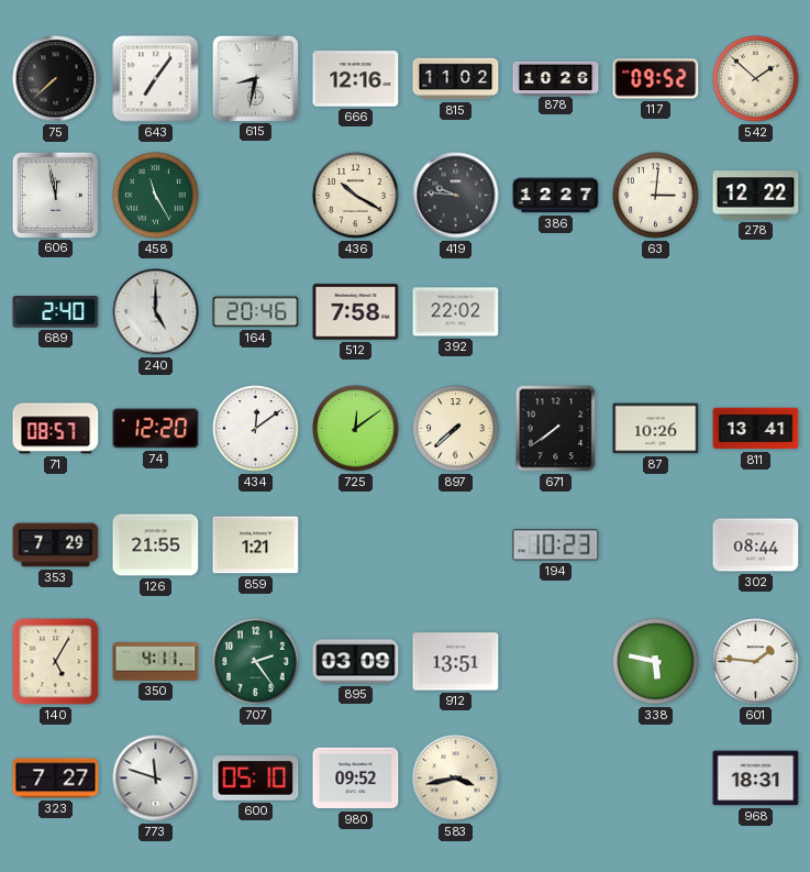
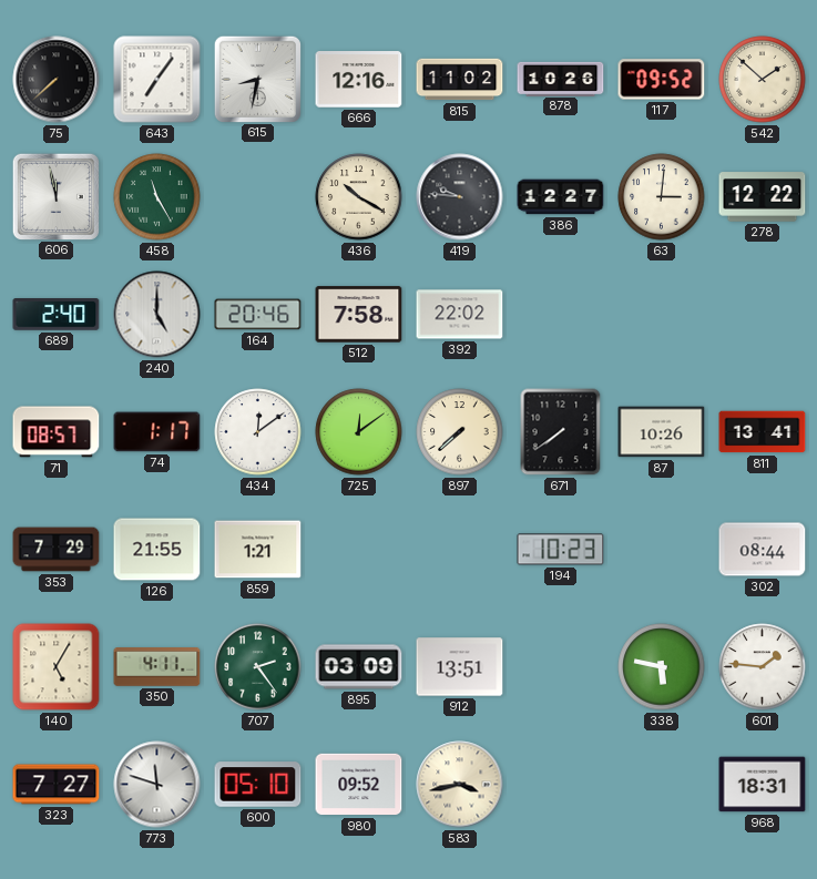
74: 12:20 -> 1:17 (157, 432)
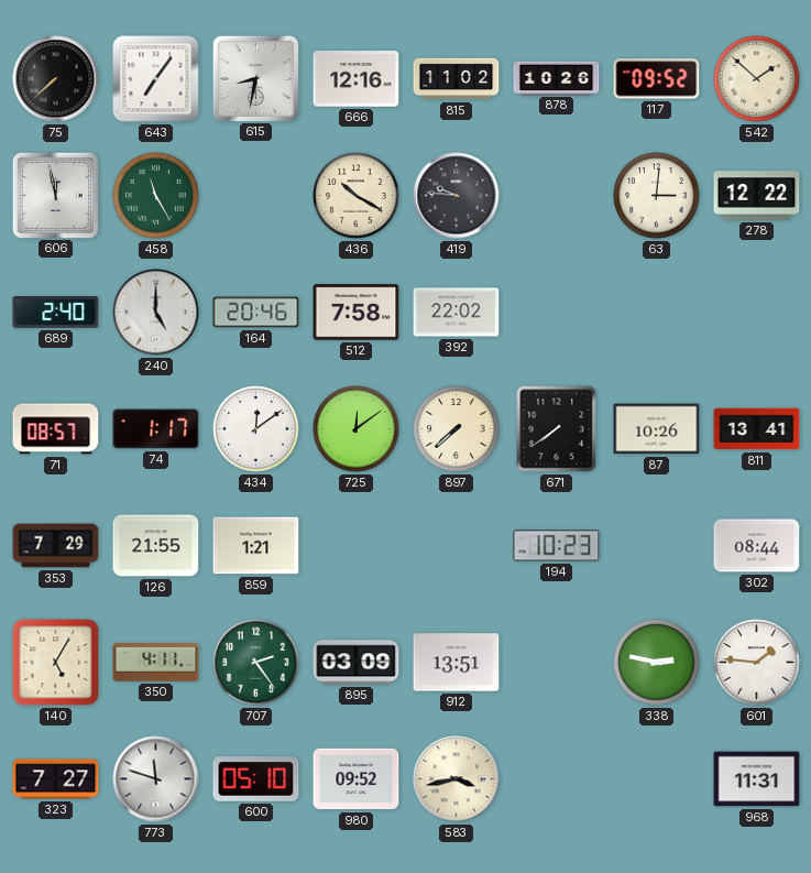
386: 12:27 -> none (561, 197)
338: 5:47 -> 2:47 (657, 663)
968: 18:31 -> 11:31 (757, 779)
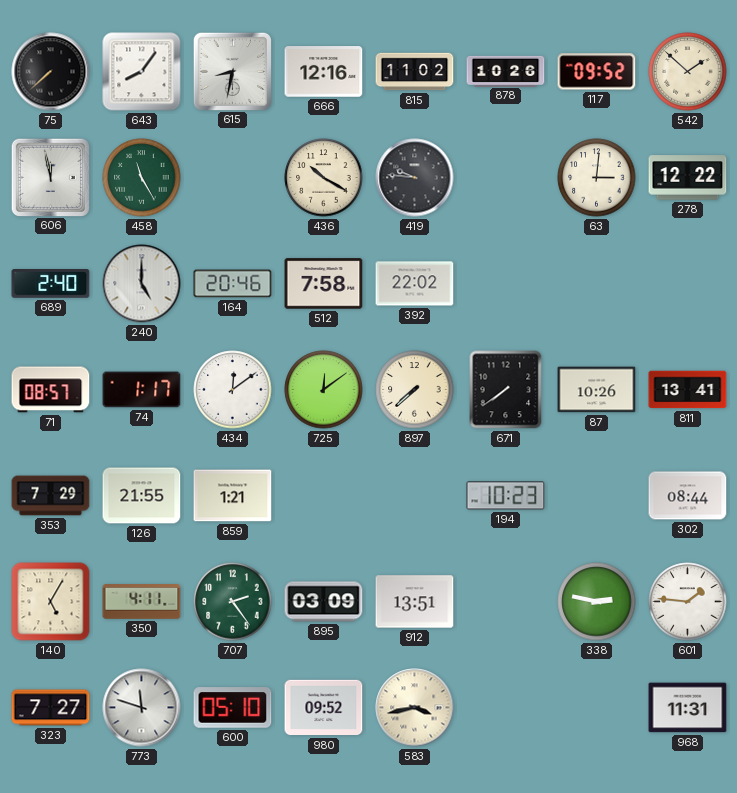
643: 7:06 -> 8:06 (142, 72)
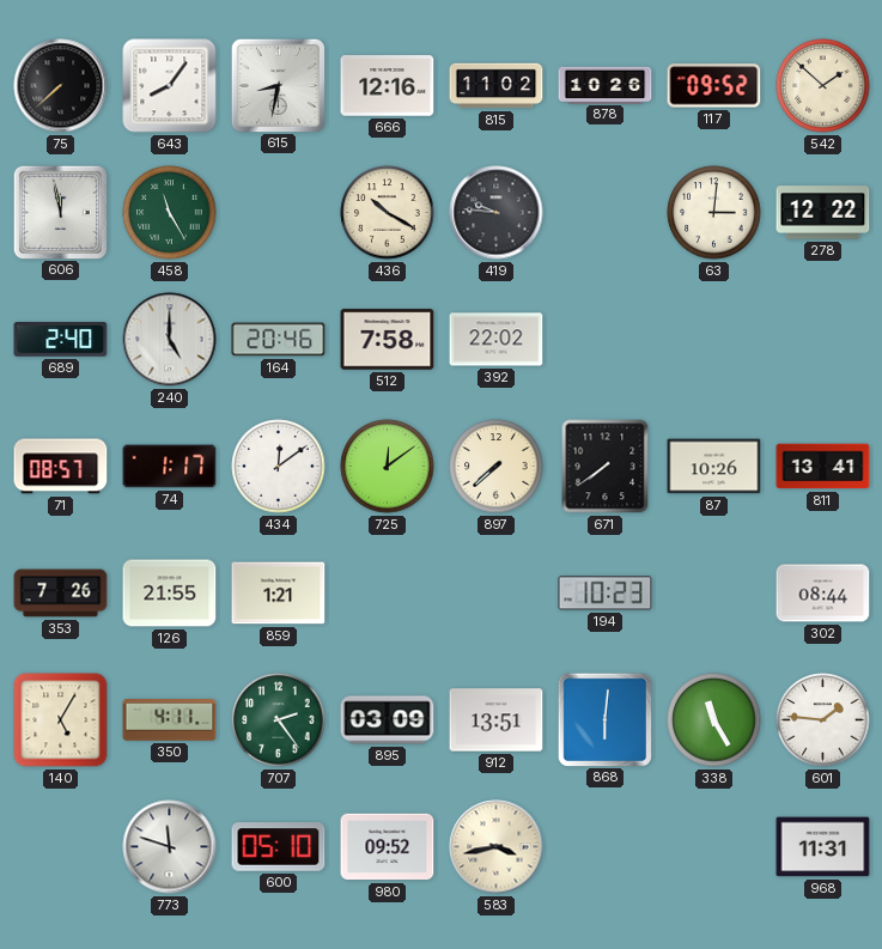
353: 7:29 -> 7:26 (61, 594)
868: none -> 6:01 (604, 719)
338: 2:47 -> 11:25 (714, 720)
323: 7:27 -> none (51, 708)
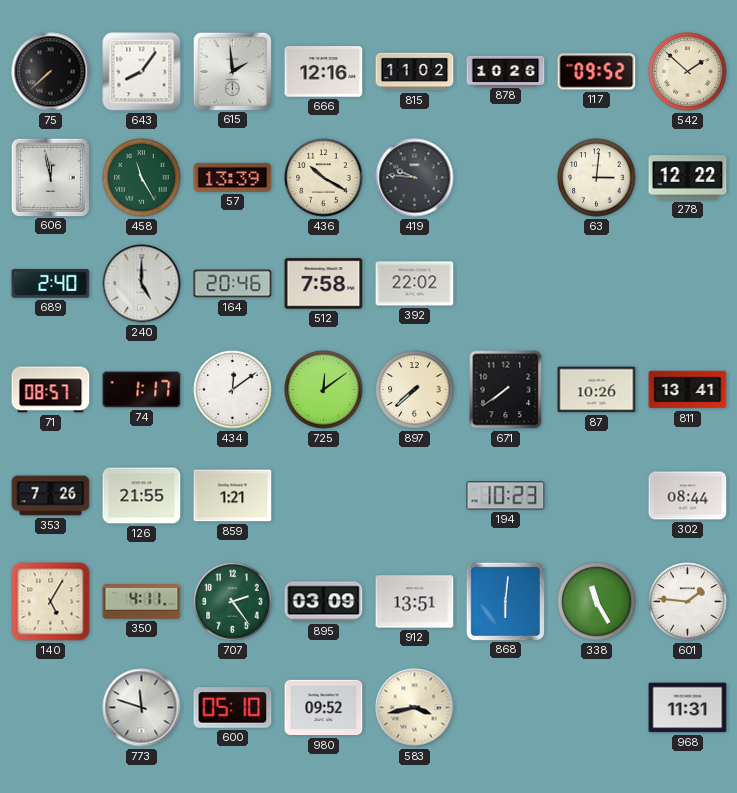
615: 8:32 -> 1:59 (232, 71)
57: none -> 13:39 (233, 177)
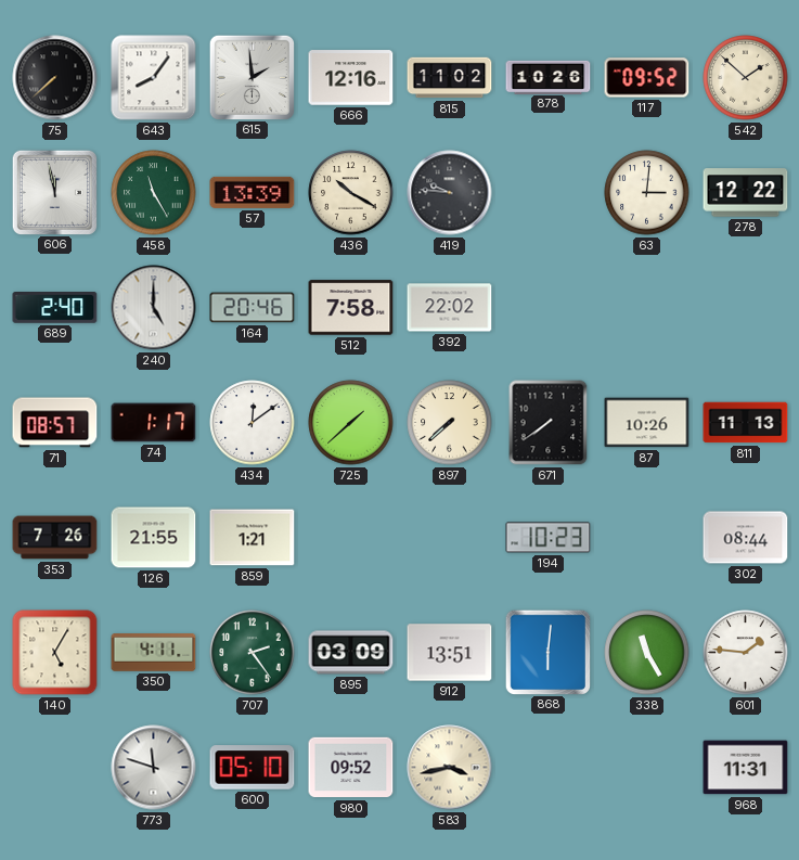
725: 12:09 -> 1:38 (351, 423)
811: 13:41 -> 11:13 (746, 423)
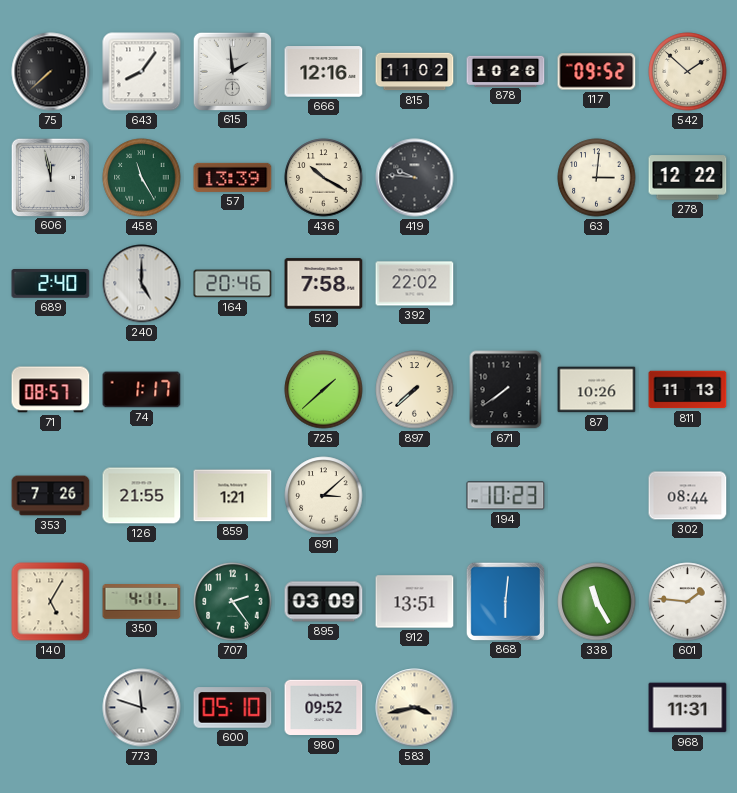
434: 12:09 -> none (253, 423)
691: none -> 3:08 (324, 496)
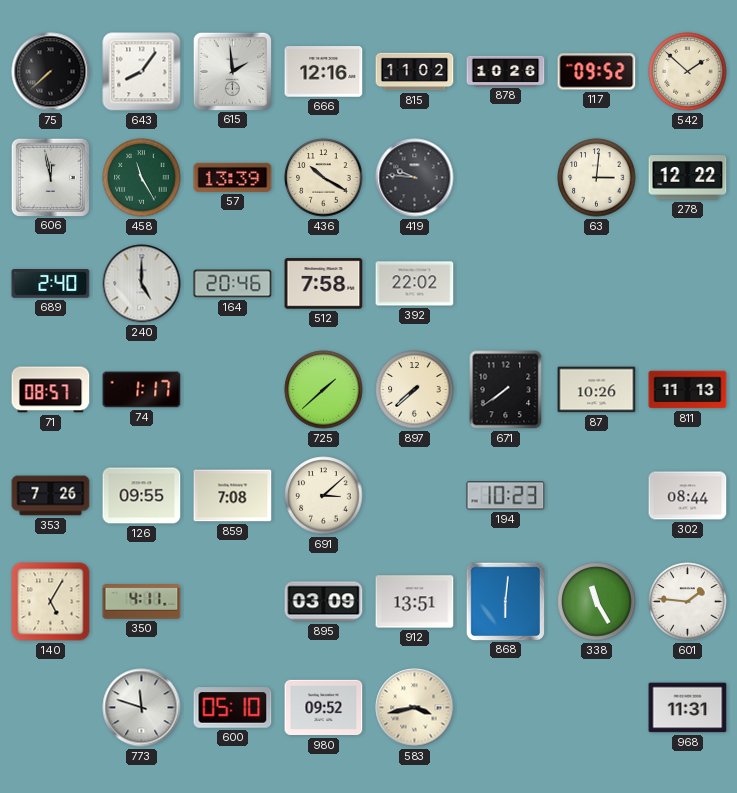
126: 21:55 -> 09:55 (142, 496)
859: 1:21 -> 7:08 (233, 496)
707: 2:24 -> none (233, 602)
